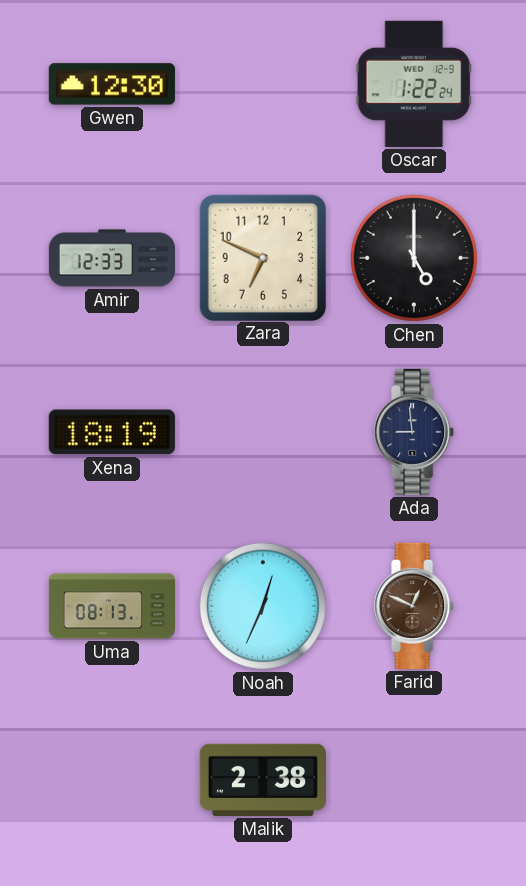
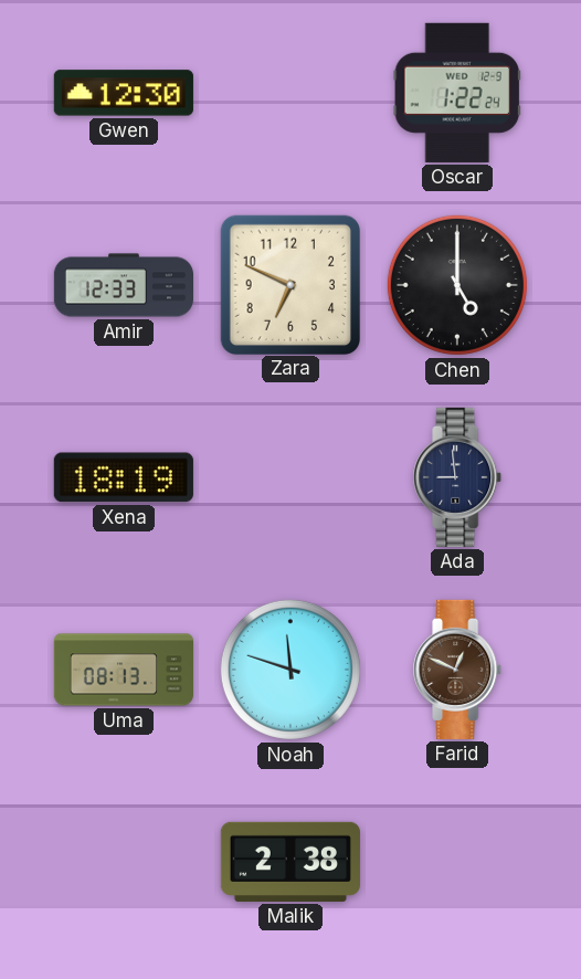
Noah: 12:34 -> 11:48 (290, 670)
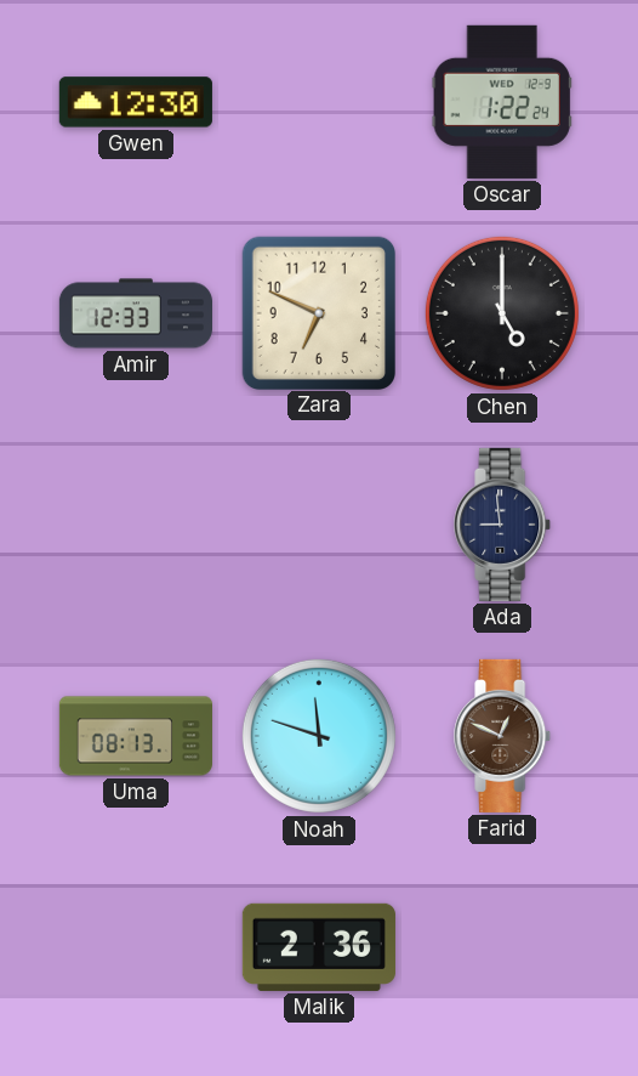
Xena: 18:19 -> none (124, 477)
Malik: 2:38 -> 2:36 (319, 947)
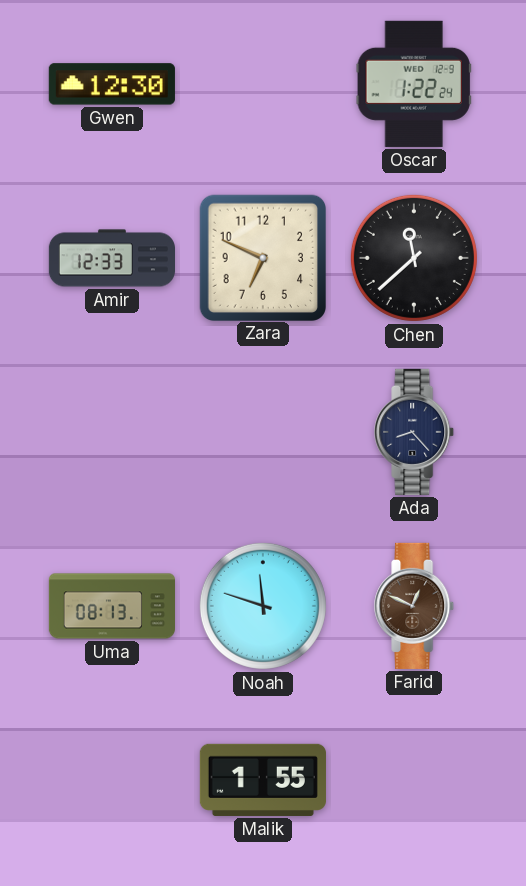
Chen: 5:00 -> 11:38 (414, 258)
Ada: 8:59 -> 8:23 (415, 432)
Malik: 2:36 -> 1:55 (263, 780)
